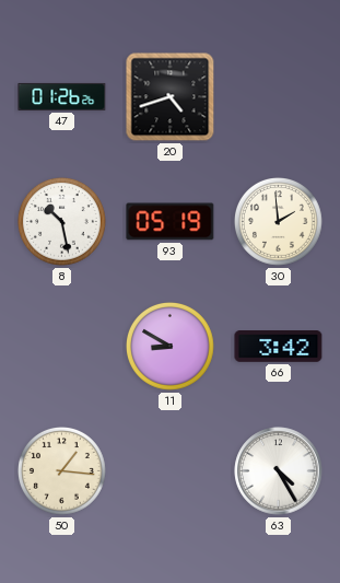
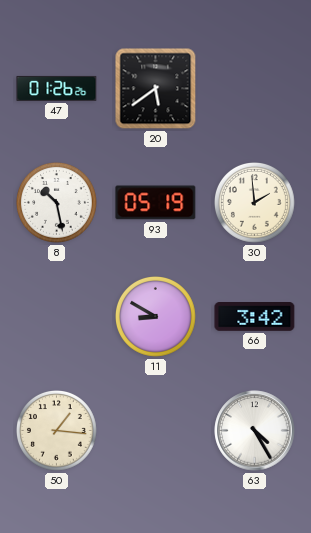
20: 4:42 -> 5:39 (156, 89)
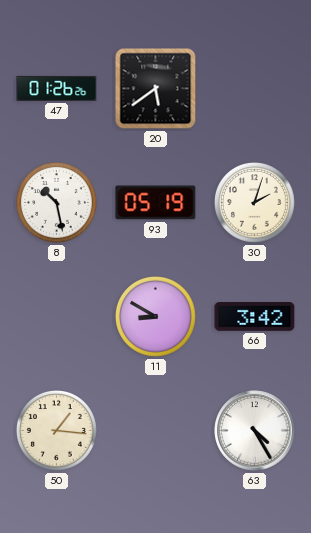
30: 1:59 -> 2:03 (255, 203)
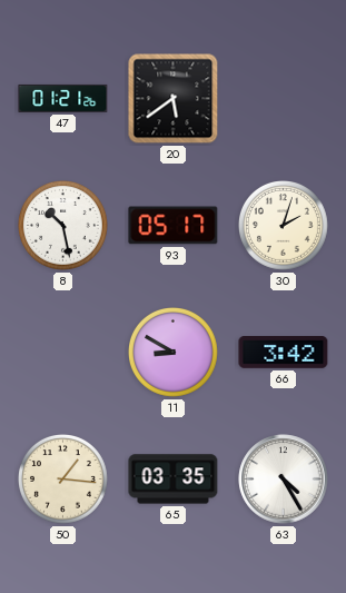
47: 01:26 -> 01:21 (63, 98)
93: 05:19 -> 05:17 (174, 226)
65: none -> 03:35 (174, 480)
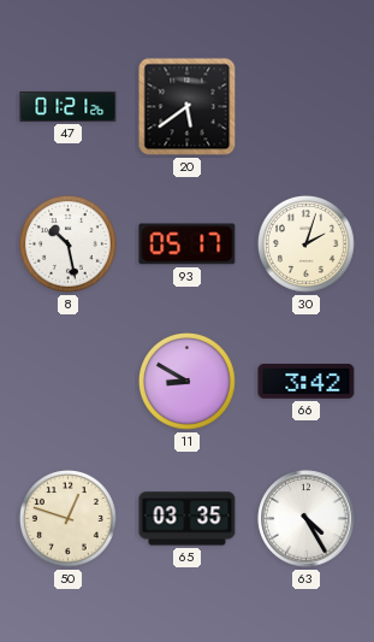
50: 1:16 -> 12:48 (69, 519)
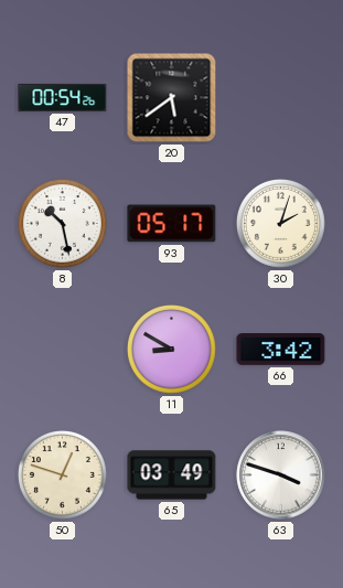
47: 01:21 -> 00:54 (63, 97)
65: 03:35 -> 03:49 (172, 475)
63: 4:25 -> 3:48 (281, 475)
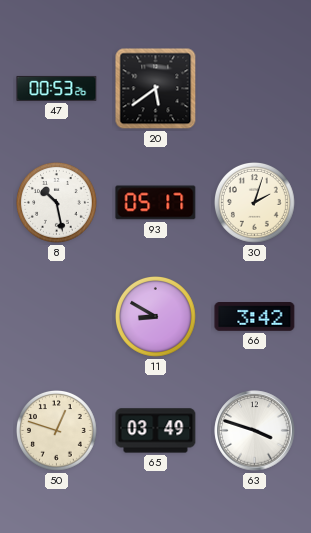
47: 00:54 -> 00:53 (57, 88)
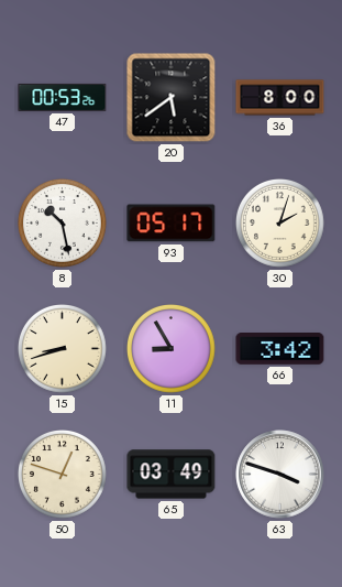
36: none -> 8:00 (280, 98)
15: none -> 8:42 (63, 349)
11: 8:50 -> 8:55 (172, 349)
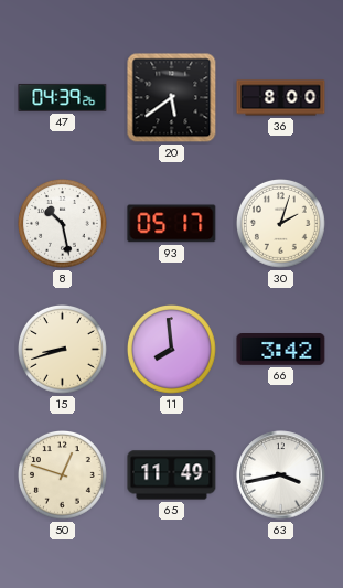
47: 00:53 -> 04:39 (63, 97)
11: 8:55 -> 7:59 (172, 350)
65: 03:49 -> 11:49 (172, 475)
63: 3:48 -> 3:43 (281, 475)
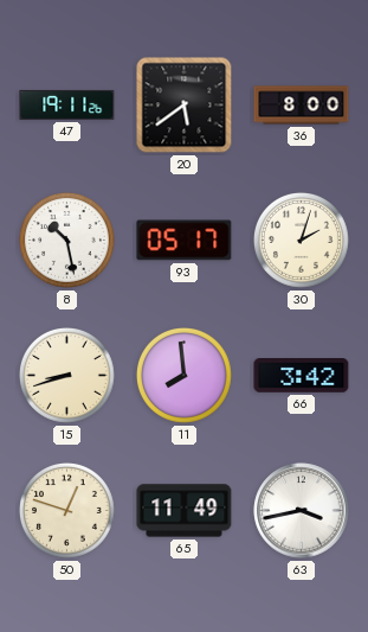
47: 04:39 -> 19:11 (67, 104)
